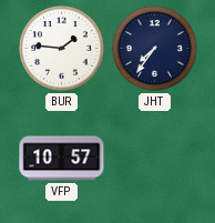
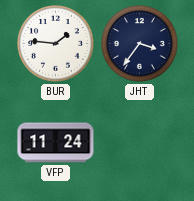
JHT: 7:36 -> 3:36 (140, 44)
VFP: 10:57 -> 11:24 (56, 143)
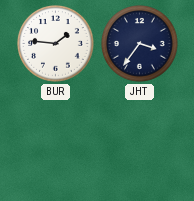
VFP: 11:24 -> none (56, 143)
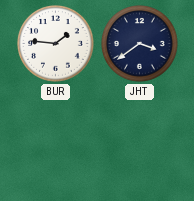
JHT: 3:36 -> 3:39 (140, 44)
